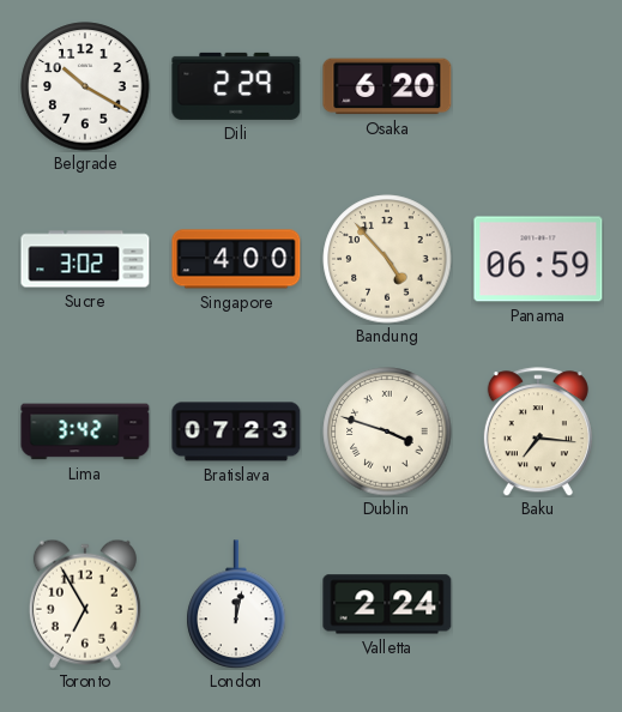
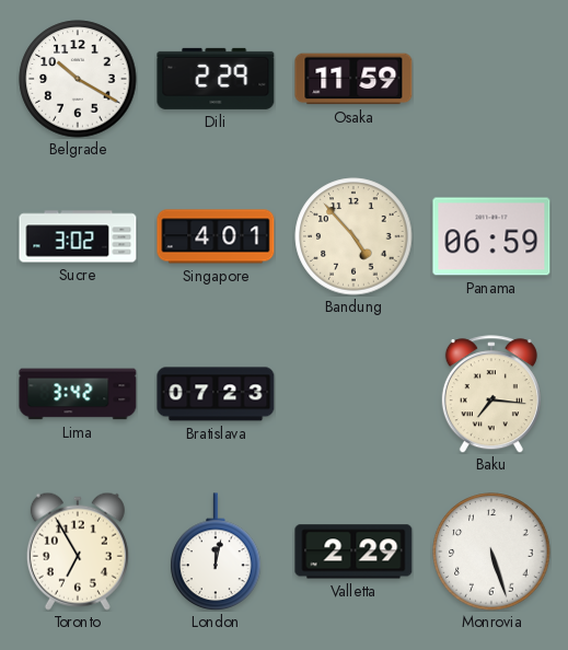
Osaka: 6:20 -> 11:59 (353, 79)
Singapore: 4:00 -> 4:01 (216, 236)
Dublin: 3:48 -> none (387, 432)
Valletta: 2:24 -> 2:29 (353, 552)
Monrovia: none -> 5:27 (491, 552)
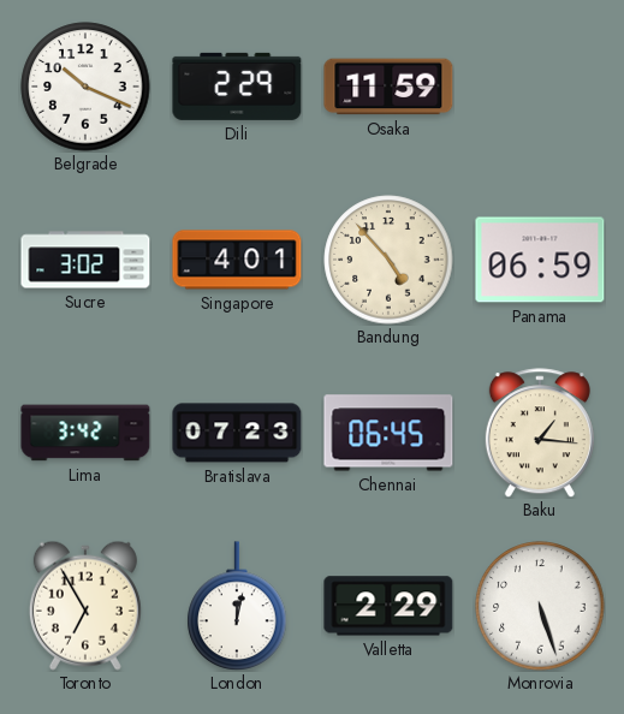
Belgrade: 10:20 -> 10:19 (85, 87)
Chennai: none -> 06:45 (388, 433)
Baku: 7:16 -> 1:16 (540, 433)
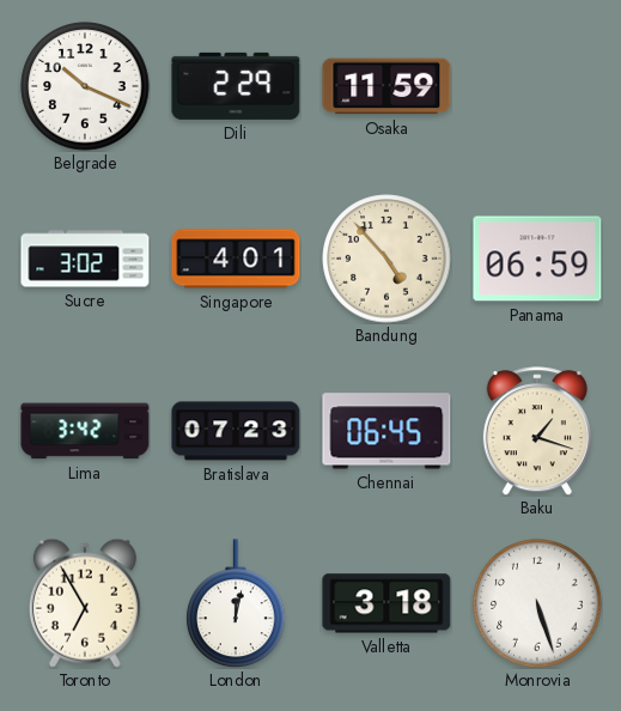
Baku: 1:16 -> 1:18 (537, 431)
Valletta: 2:29 -> 3:18 (386, 603)
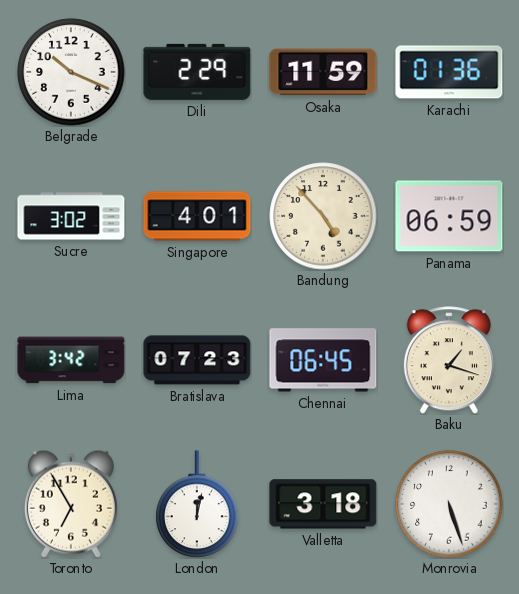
Karachi: none -> 01:36 (449, 72)
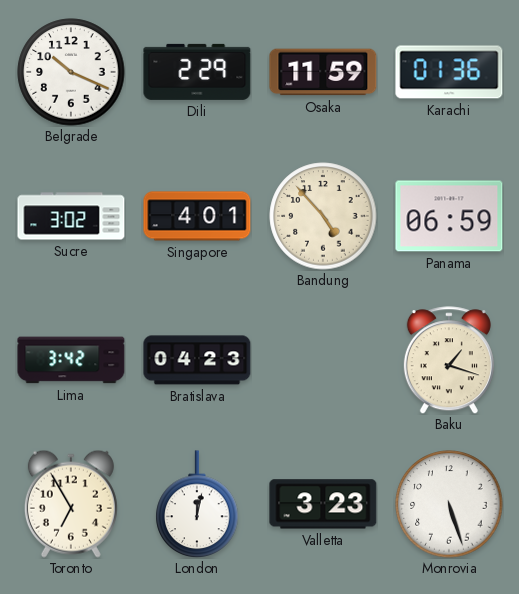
Bratislava: 07:23 -> 04:23 (197, 360)
Chennai: 06:45 -> none (323, 360)
Valletta: 3:18 -> 3:23 (323, 504)
